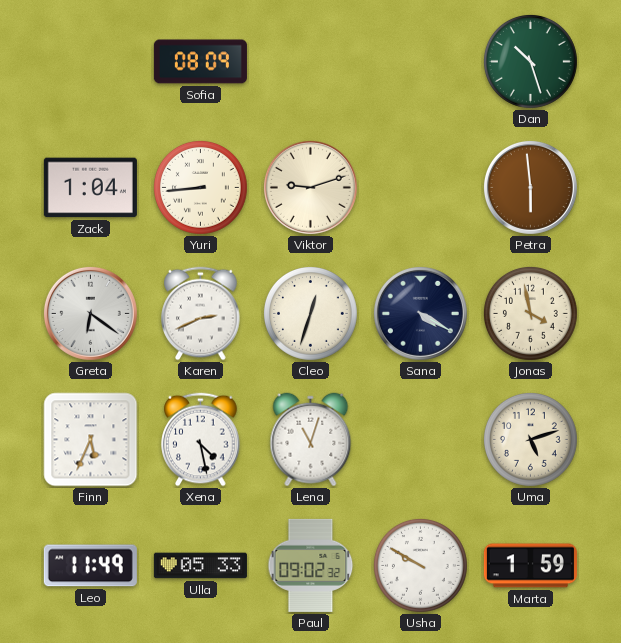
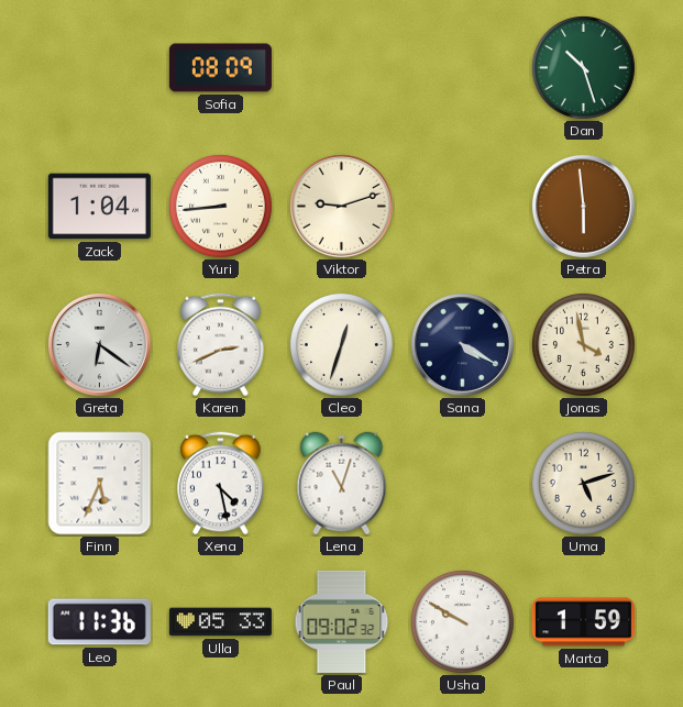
Leo: 11:49 -> 11:36 (99, 622)
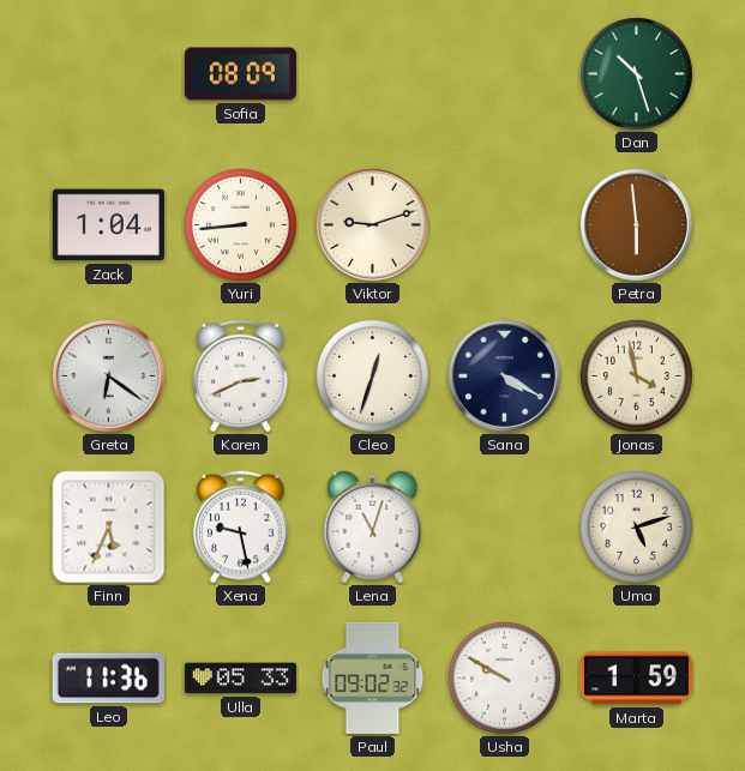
Xena: 4:28 -> 9:28 (241, 528)
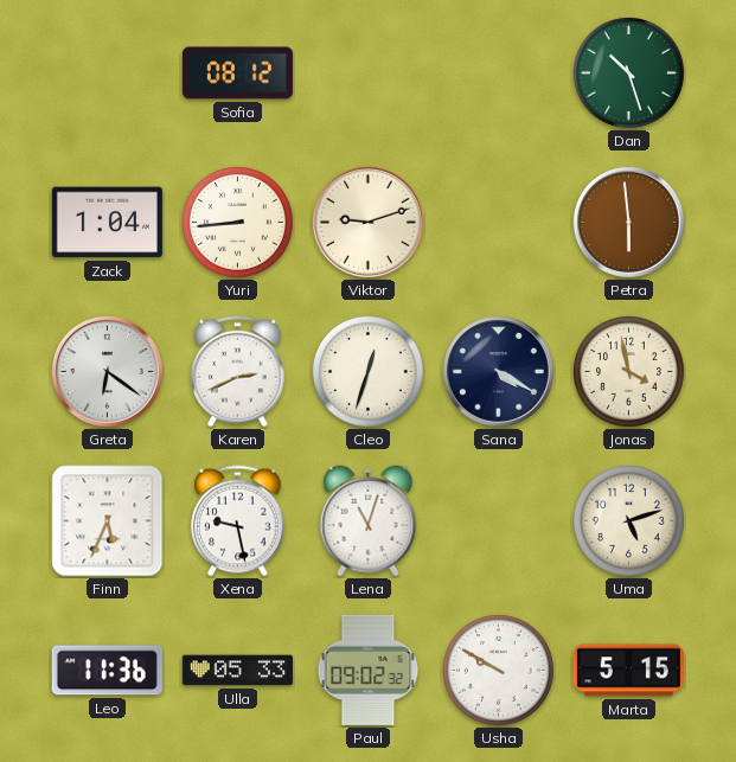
Sofia: 08:09 -> 08:12 (237, 73)
Marta: 1:59 -> 5:15 (628, 671)
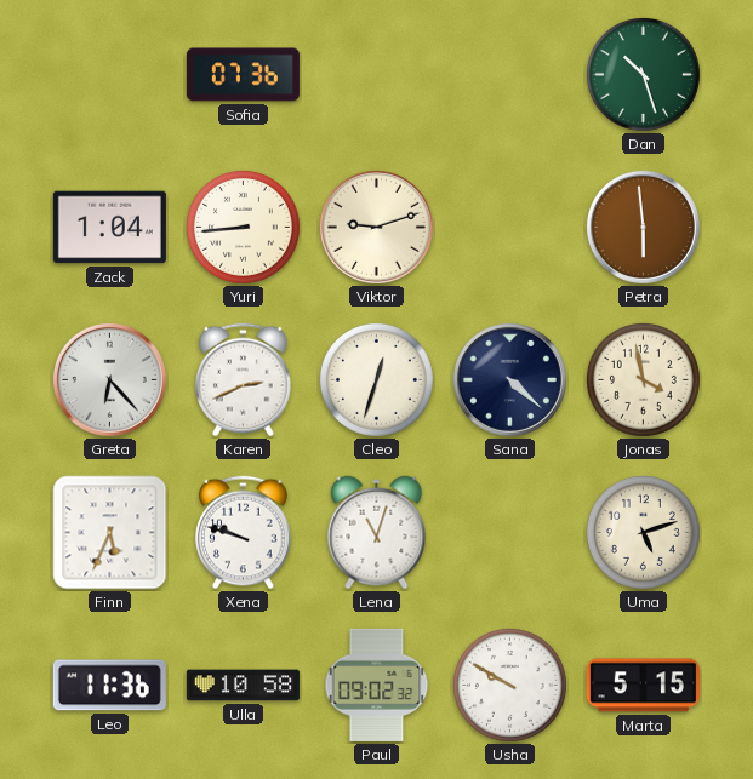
Sofia: 08:12 -> 07:36 (243, 75)
Greta: 6:21 -> 6:23 (109, 379)
Sana: 4:20 -> 4:22 (509, 379)
Xena: 9:28 -> 9:48 (244, 533)
Ulla: 05:33 -> 10:58 (243, 686)
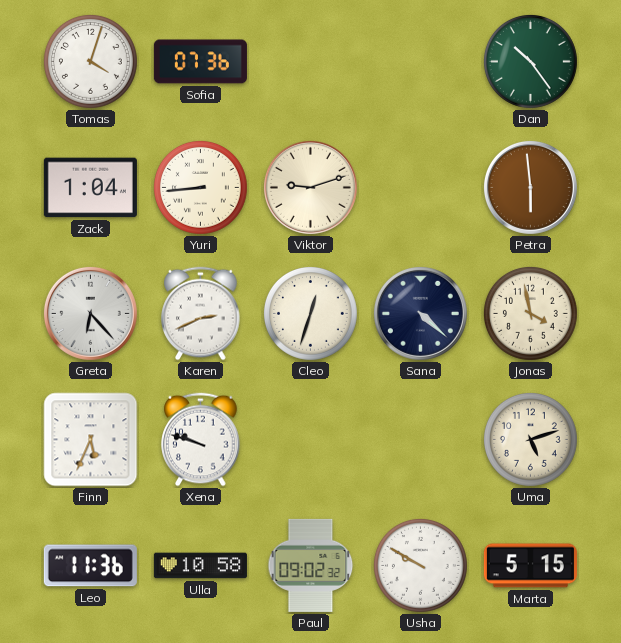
Tomas: none -> 4:03 (90, 61)
Dan: 10:27 -> 10:24 (530, 61)
Lena: 11:03 -> none (377, 533)
